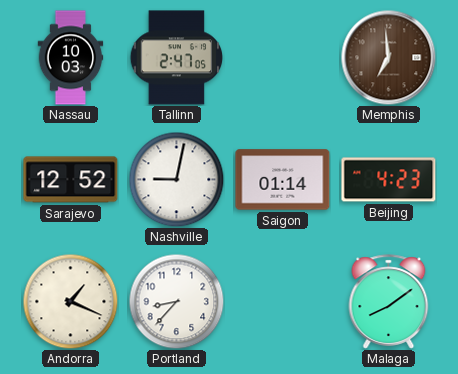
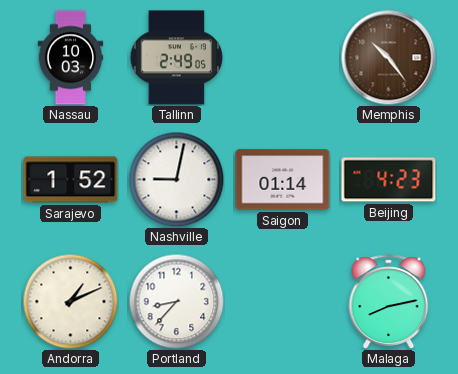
Tallinn: 2:47 -> 2:49 (177, 58)
Memphis: 6:59 -> 10:24 (388, 57)
Sarajevo: 12:52 -> 1:52 (71, 180)
Andorra: 1:19 -> 1:11 (70, 301)
Malaga: 8:09 -> 8:13 (389, 302)
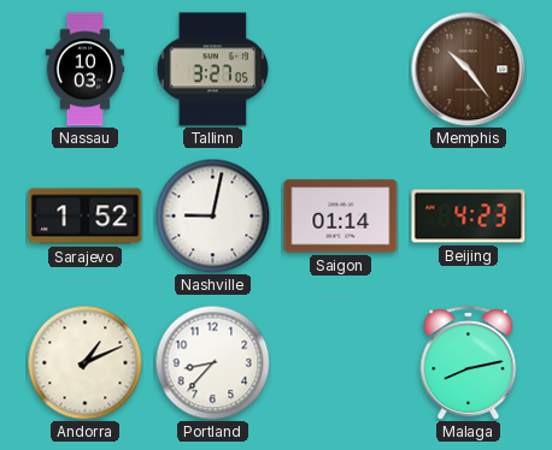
Tallinn: 2:49 -> 3:27 (213, 70)
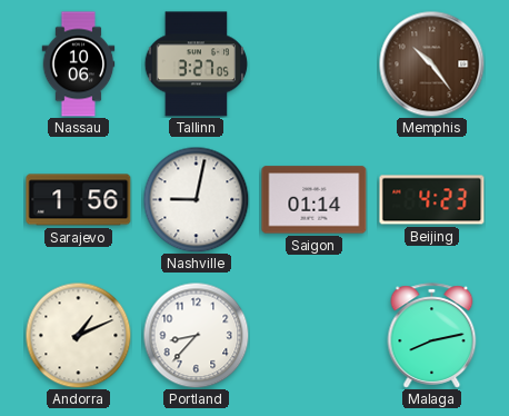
Nassau: 10:03 -> 10:06 (79, 65)
Sarajevo: 1:52 -> 1:56 (79, 200)
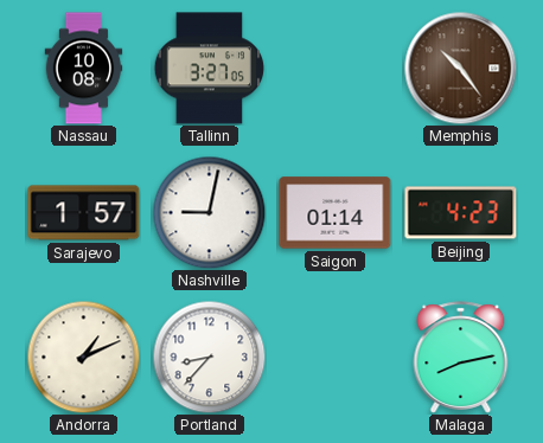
Nassau: 10:06 -> 10:08 (84, 69)
Sarajevo: 1:56 -> 1:57 (84, 213)
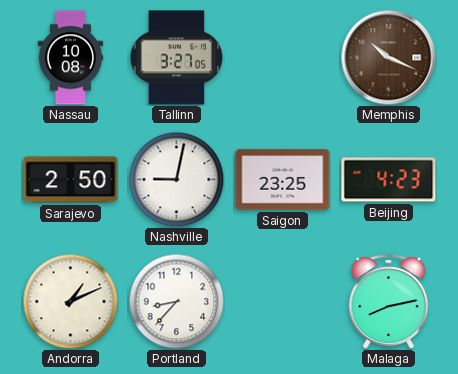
Memphis: 10:24 -> 10:19 (388, 57)
Sarajevo: 1:57 -> 2:50 (71, 180)
Saigon: 01:14 -> 23:25 (283, 180)
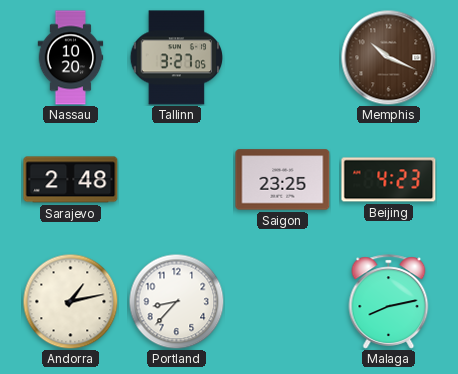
Nassau: 10:08 -> 10:20 (71, 58)
Sarajevo: 2:50 -> 2:48 (71, 180)
Nashville: 9:02 -> none (176, 179)
Andorra: 1:11 -> 1:13 (70, 301)
